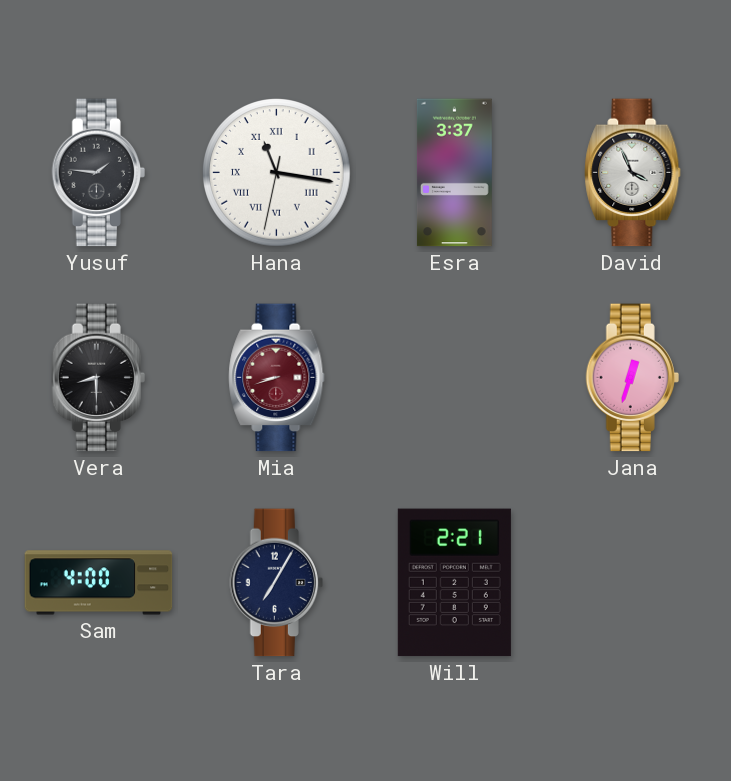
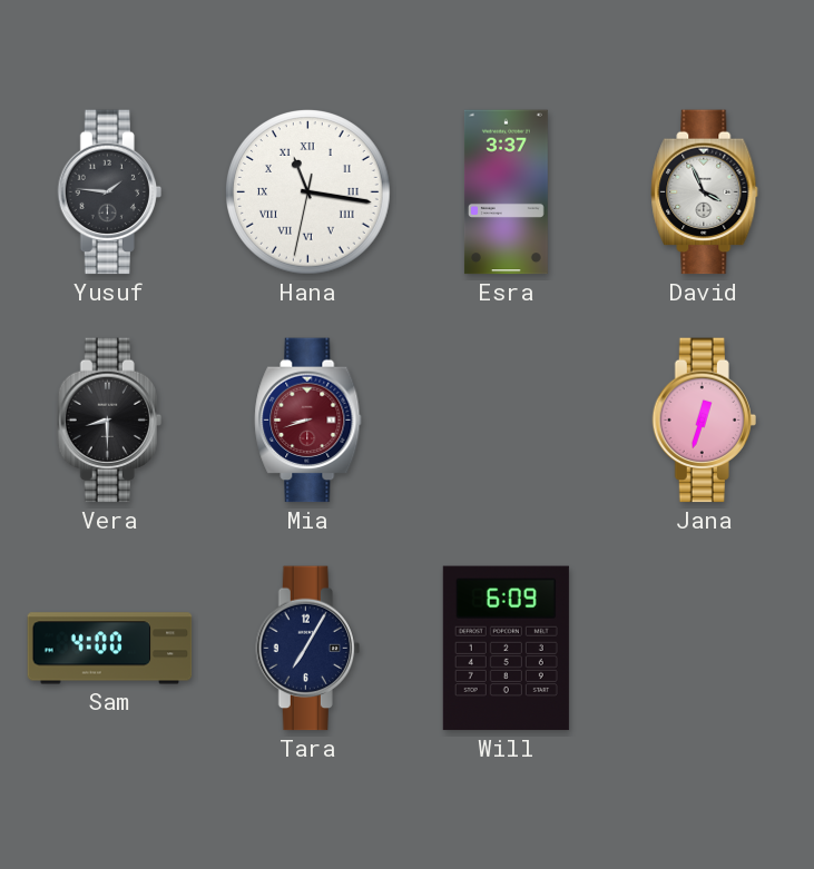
Will: 2:21 -> 6:09 (506, 649)
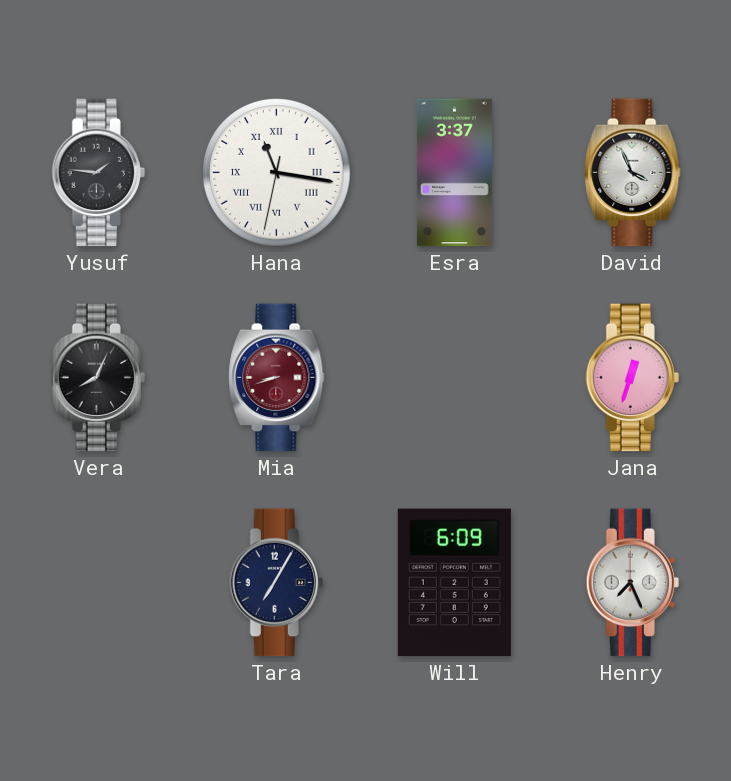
Vera: 8:30 -> 8:04 (98, 378)
Sam: 4:00 -> none (110, 649)
Henry: none -> 7:26 (632, 583)
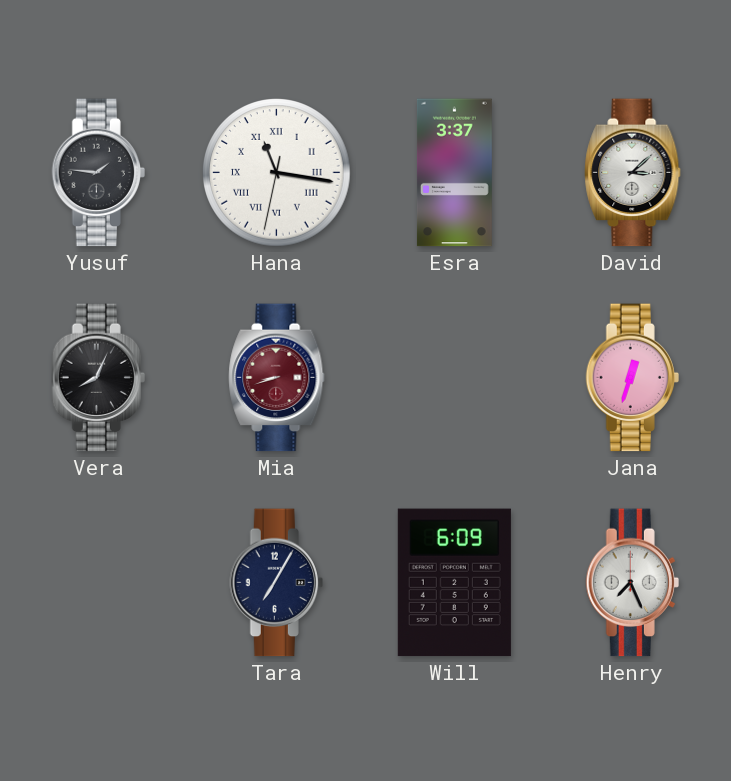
David: 3:56 -> 3:08 (633, 173)
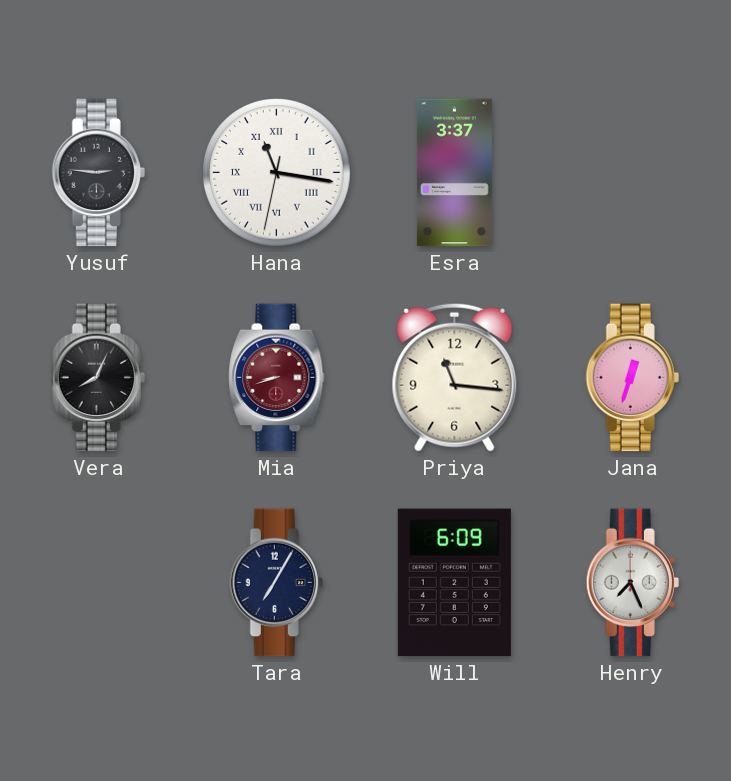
Yusuf: 1:46 -> 2:46 (98, 173)
David: 3:08 -> none (633, 173)
Priya: none -> 11:16 (455, 377)
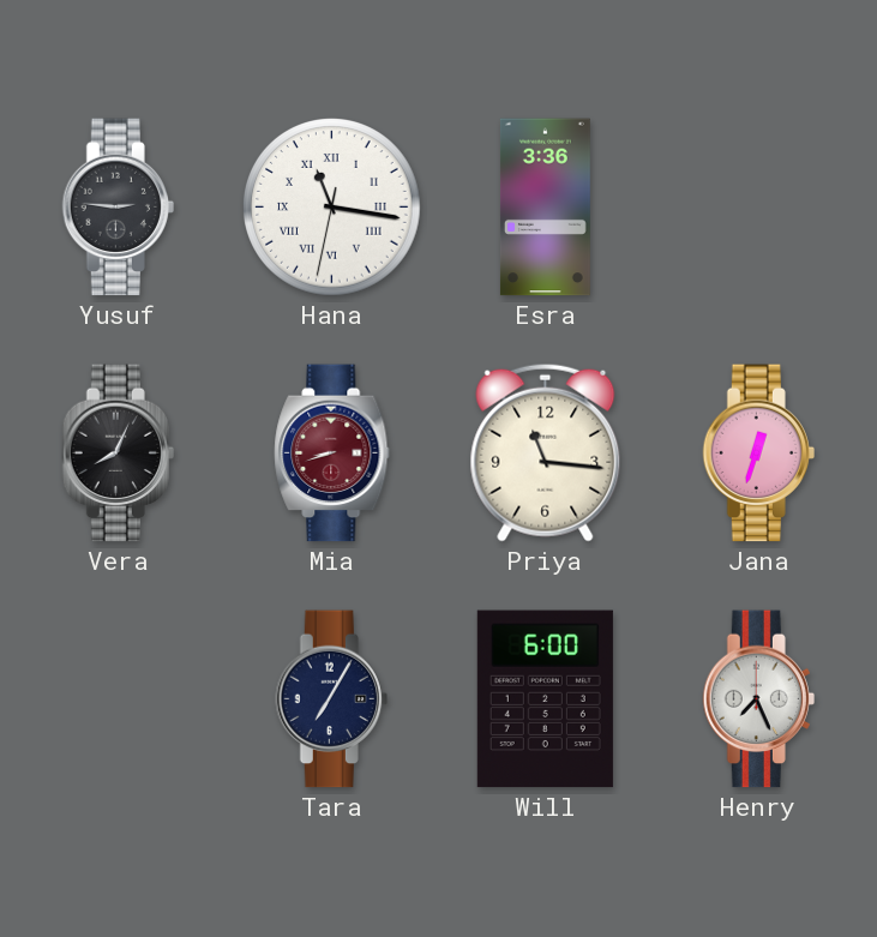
Esra: 3:37 -> 3:36 (545, 208)
Will: 6:09 -> 6:00 (545, 699)
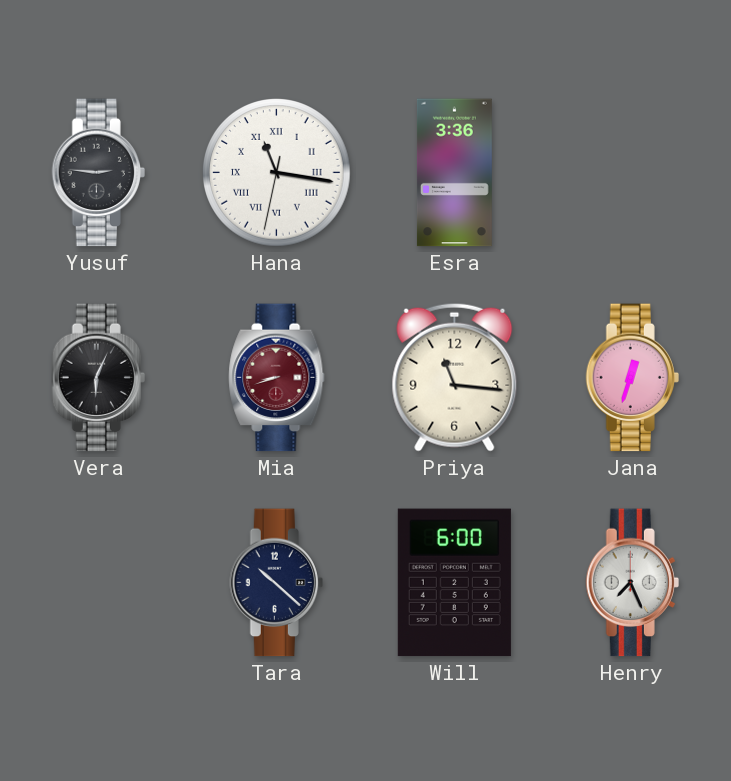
Vera: 8:04 -> 6:04 (98, 378)
Tara: 7:05 -> 10:22 (276, 583)
